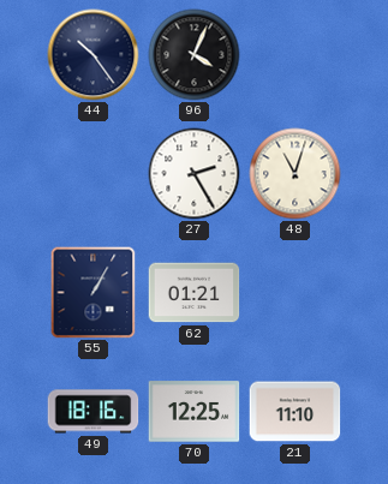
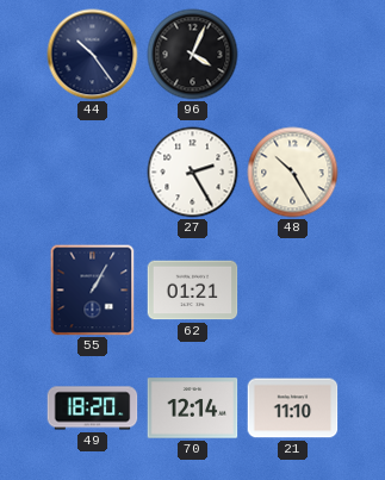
48: 11:03 -> 10:25 (293, 173)
49: 18:16 -> 18:20 (93, 409)
70: 12:25 -> 12:14 (193, 409)
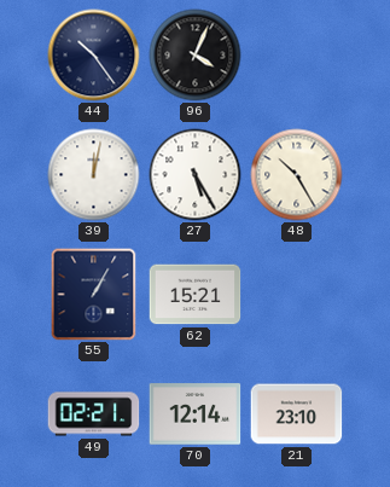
39: none -> 12:02 (94, 175)
27: 2:25 -> 5:25 (196, 175)
62: 01:21 -> 15:21 (196, 295)
49: 18:20 -> 02:21 (94, 414)
21: 11:10 -> 23:10 (297, 414)
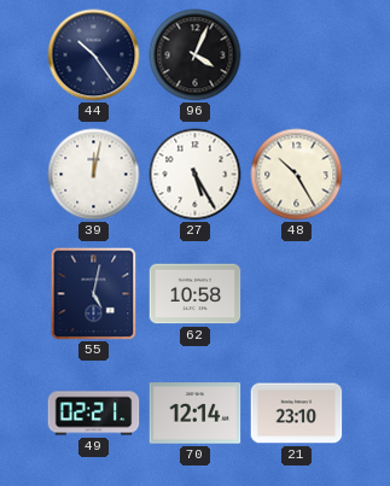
55: 1:05 -> 5:02 (94, 294)
62: 15:21 -> 10:58 (196, 294)
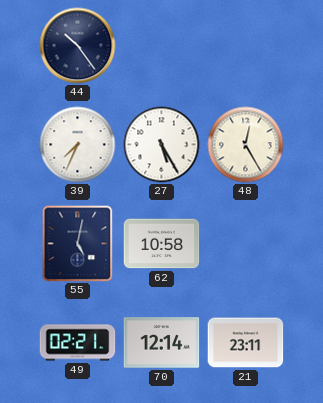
96: 4:04 -> none (196, 55)
39: 12:02 -> 7:34 (78, 145)
48: 10:25 -> 12:25 (246, 145)
21: 23:10 -> 23:11 (246, 343)
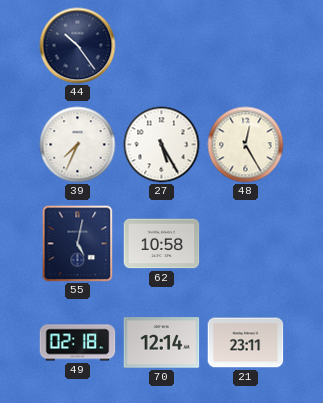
49: 02:21 -> 02:18 (78, 343)
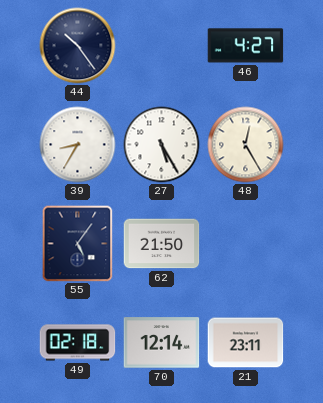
46: none -> 4:27 (246, 46)
39: 7:34 -> 8:35 (78, 145)
55: 5:02 -> 5:06 (78, 244)
62: 10:58 -> 21:50 (162, 244)
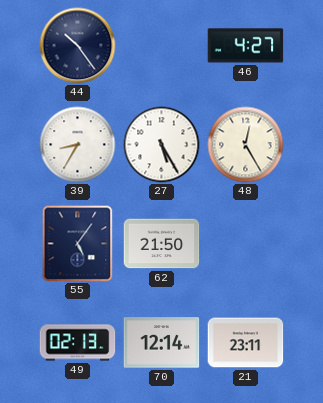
49: 02:18 -> 02:13 (78, 343)
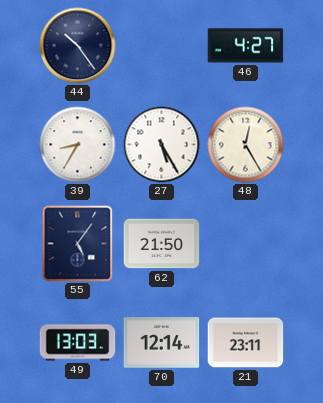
49: 02:13 -> 13:03 (78, 343)
